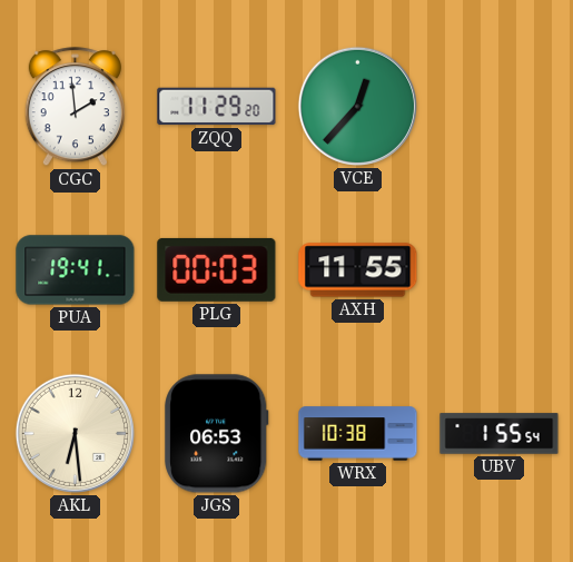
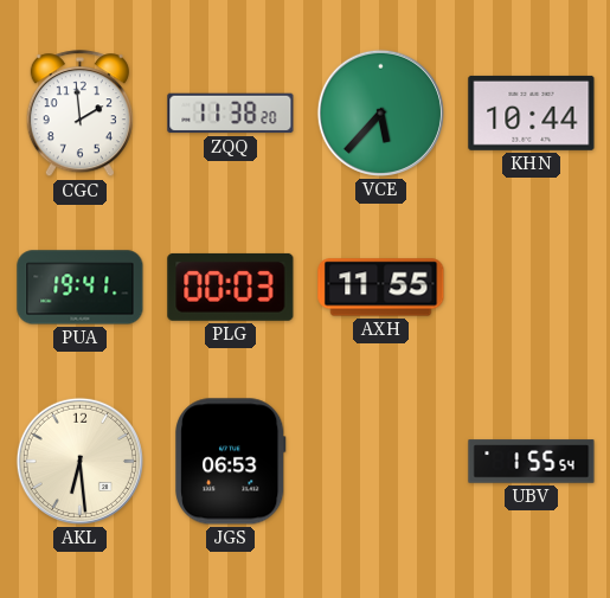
ZQQ: 11:29 -> 11:38 (231, 114)
VCE: 12:37 -> 5:37 (380, 112)
KHN: none -> 10:44 (532, 112)
WRX: 10:38 -> none (358, 434)
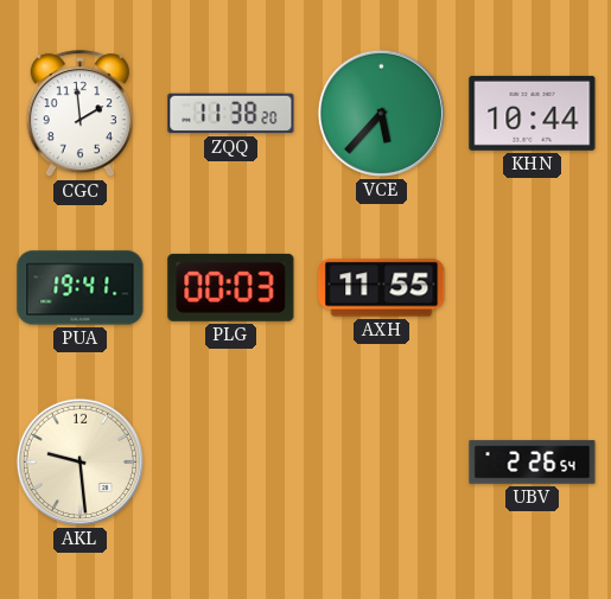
AKL: 6:29 -> 9:29 (79, 461)
JGS: 06:53 -> none (231, 462)
UBV: 1:55 -> 2:26 (533, 463)
